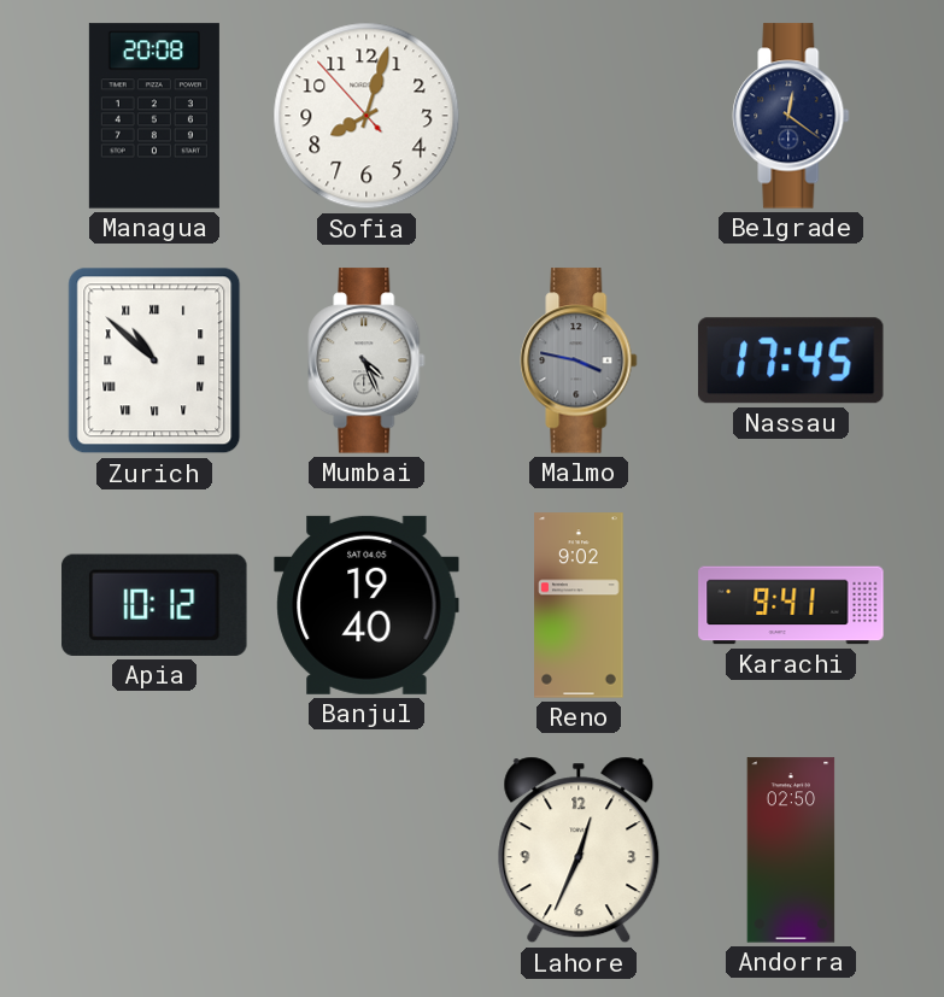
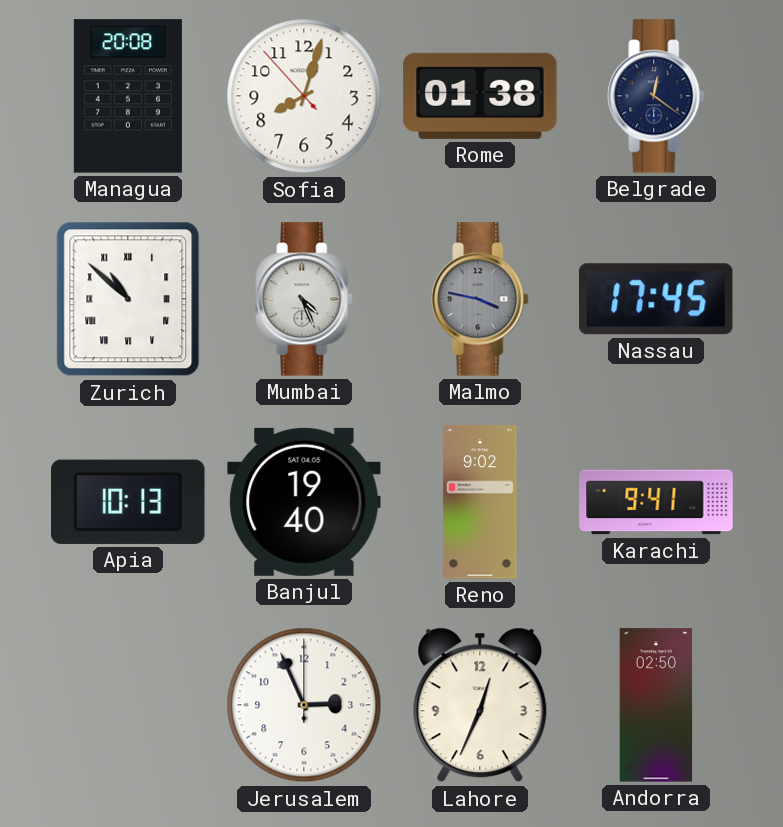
Rome: none -> 01:38 (480, 96)
Apia: 10:12 -> 10:13 (128, 502)
Jerusalem: none -> 2:56 (304, 705)
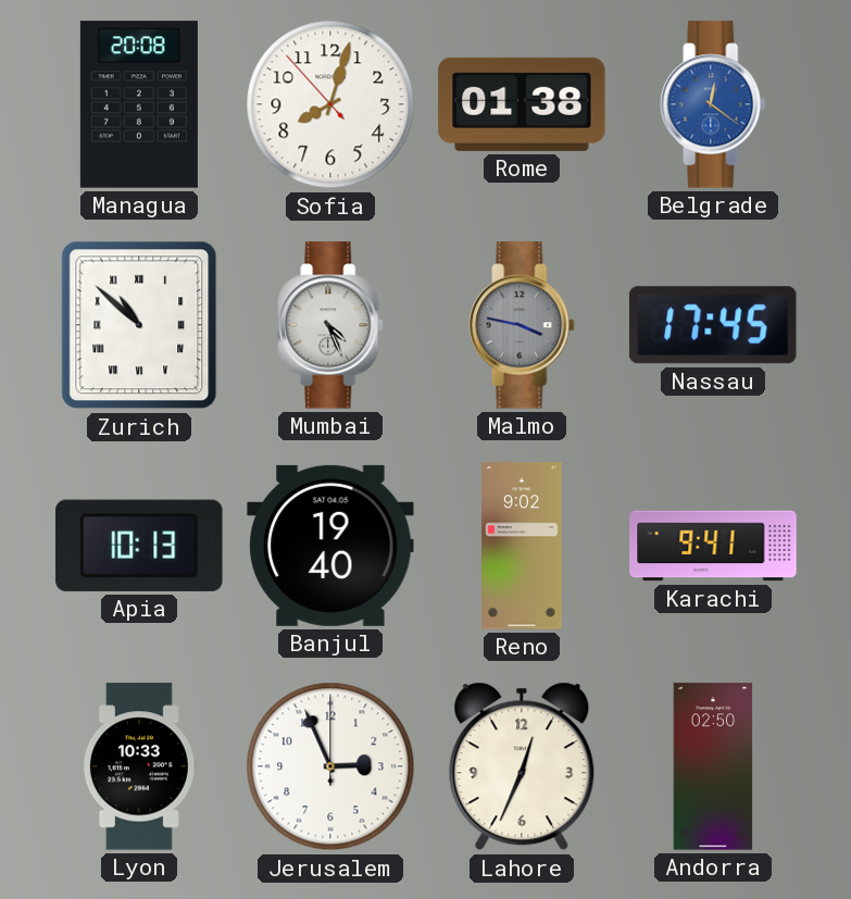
Belgrade dial: navy -> blue (713, 104)
Lyon: none -> 10:33 (139, 766)
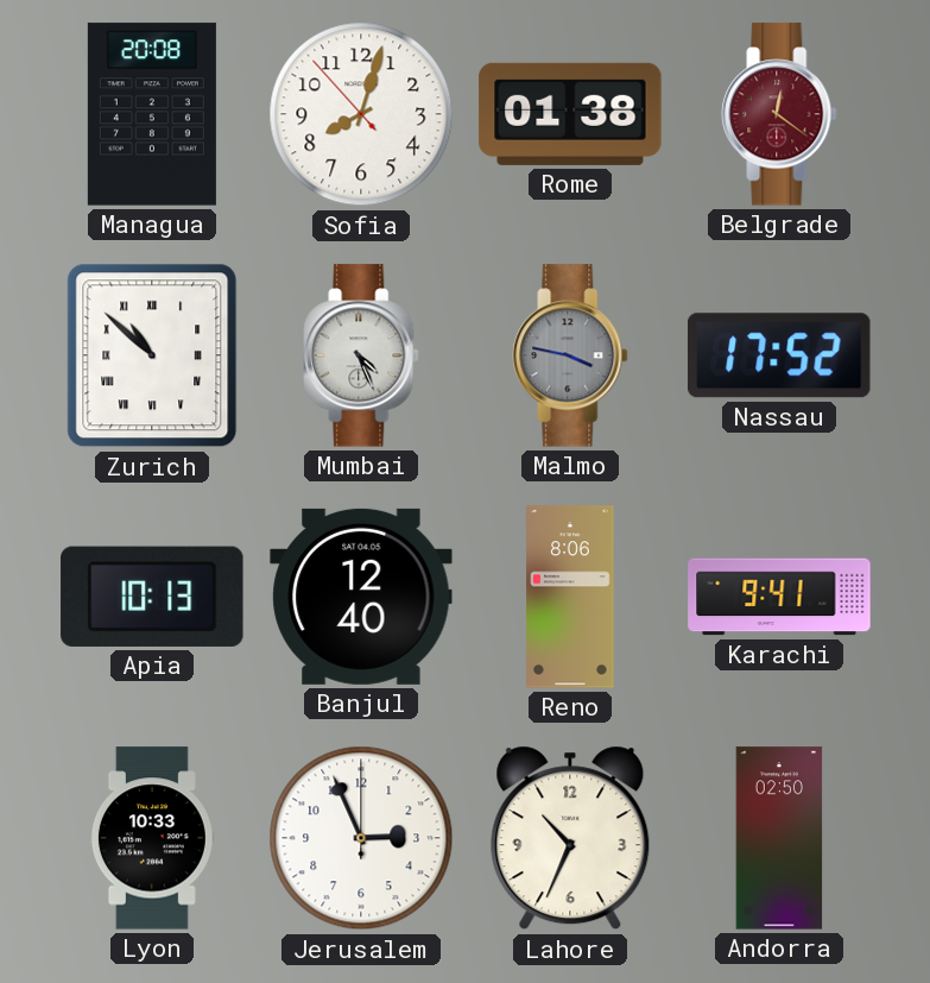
Belgrade dial: blue -> burgundy (779, 114)
Nassau: 17:45 -> 17:52 (779, 355)
Banjul: 19:40 -> 12:40 (361, 597)
Reno: 9:02 -> 8:06 (570, 597)
Lahore: 12:34 -> 10:34 (570, 838)
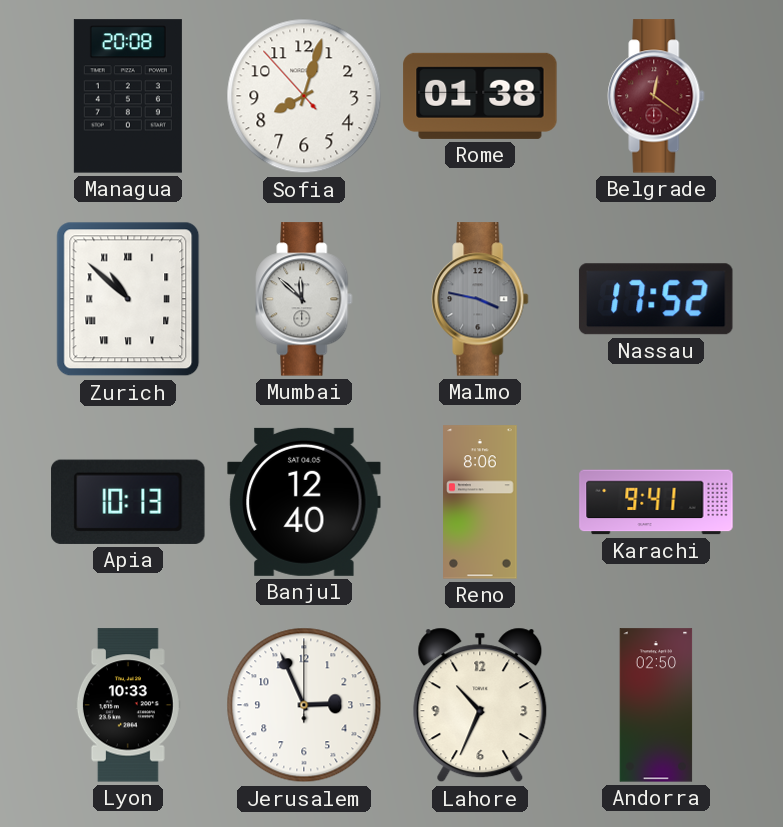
Mumbai: 4:26 -> 11:52 (304, 299)
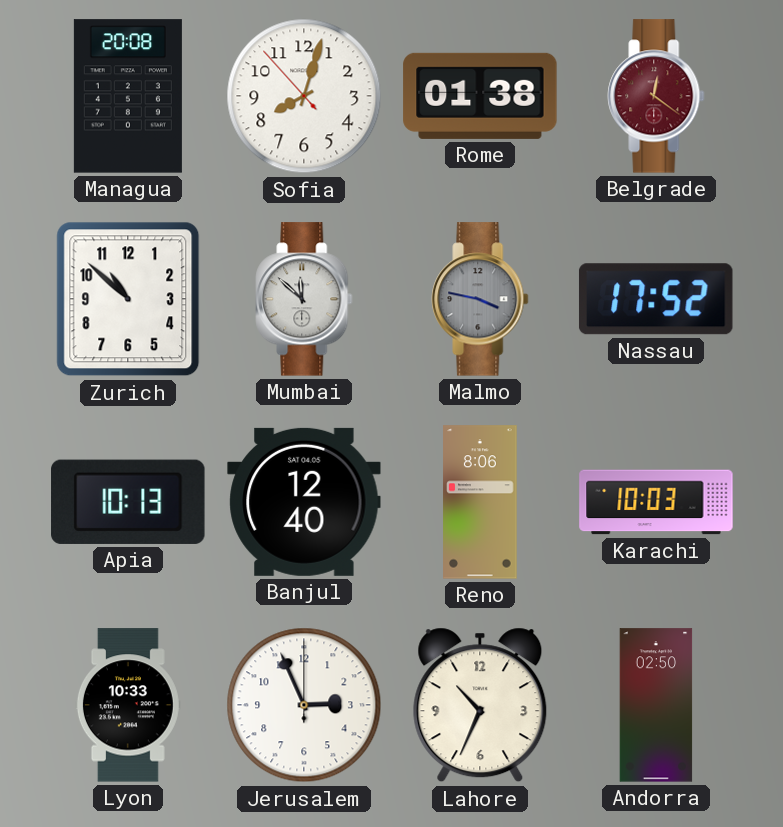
Zurich numerals: Roman -> Arabic (128, 299)
Karachi: 9:41 -> 10:03 (656, 502)
